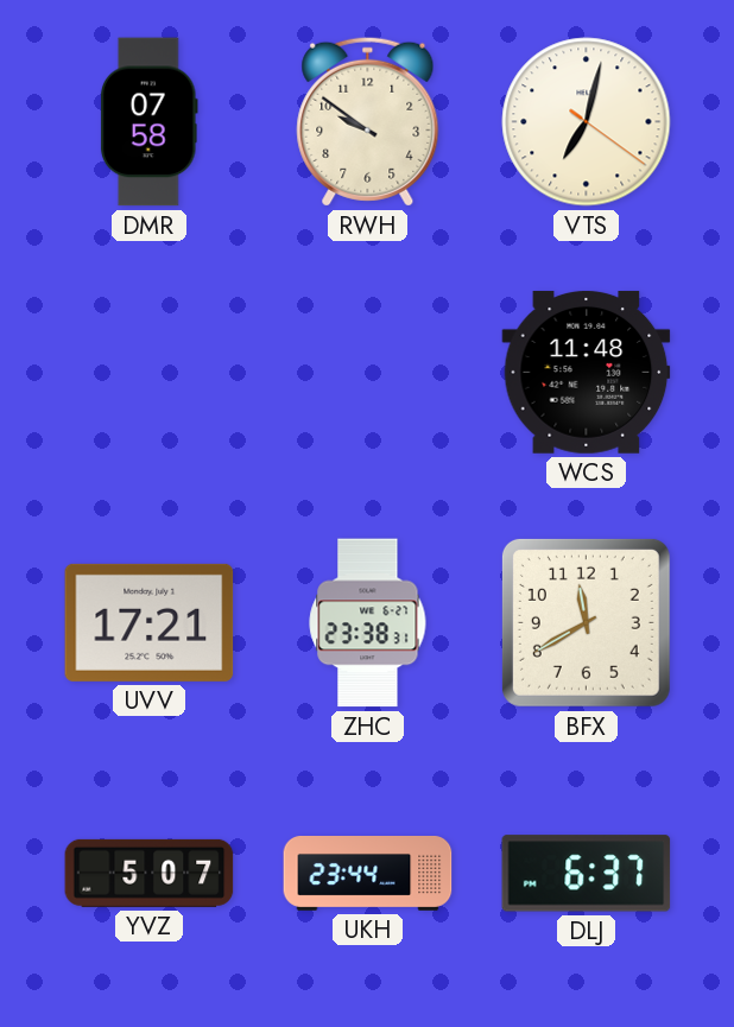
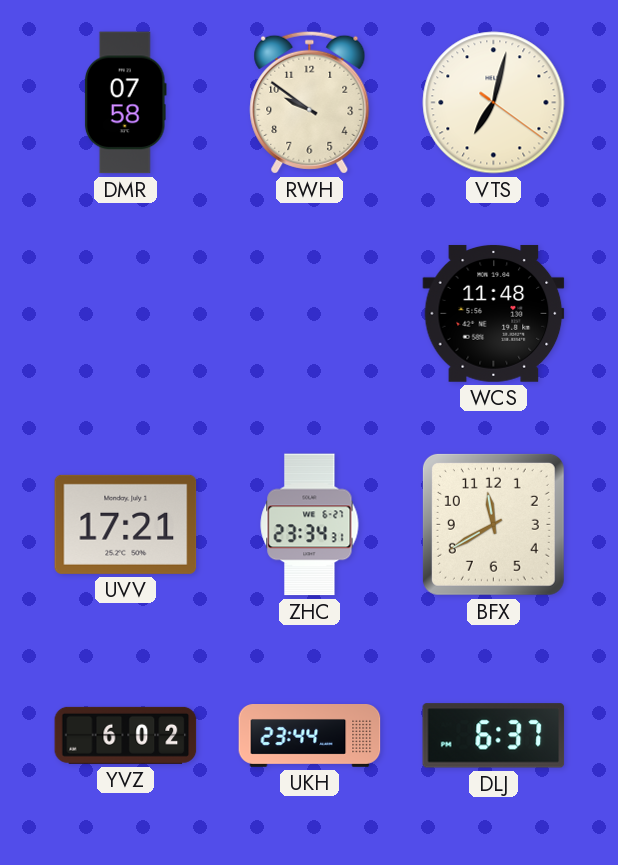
ZHC: 23:38 -> 23:34 (310, 525)
YVZ: 5:07 -> 6:02 (126, 735)
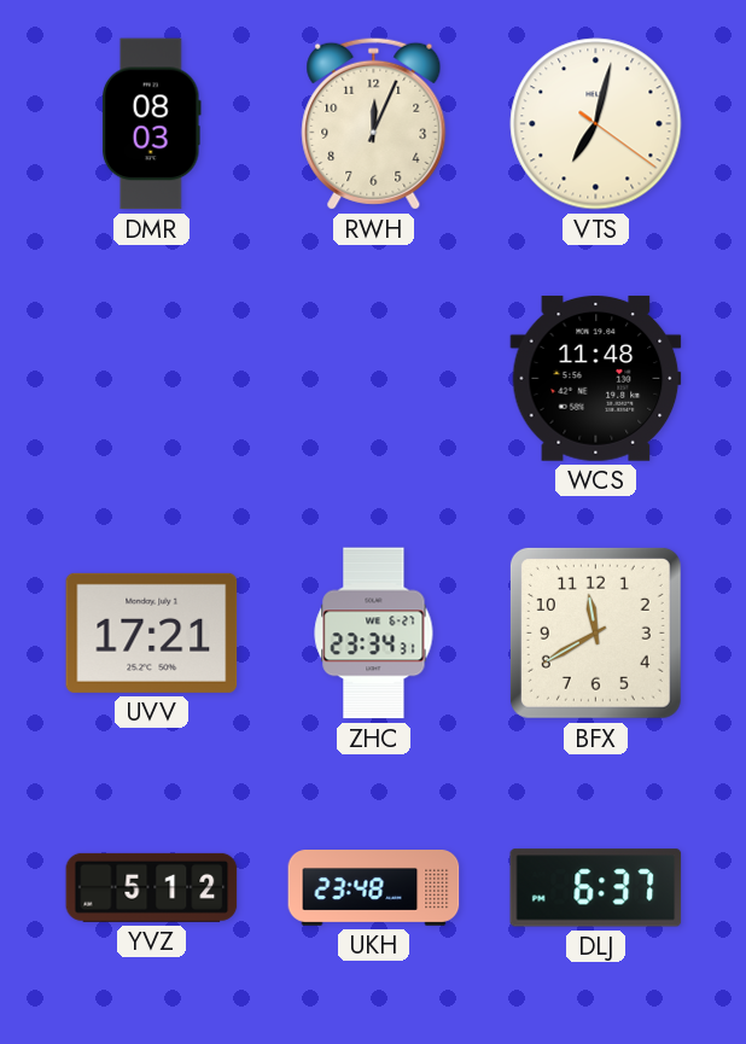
DMR: 07:58 -> 08:03 (151, 124)
RWH: 9:51 -> 12:04 (374, 123)
YVZ: 6:02 -> 5:12 (152, 887)
UKH: 23:44 -> 23:48 (374, 888)
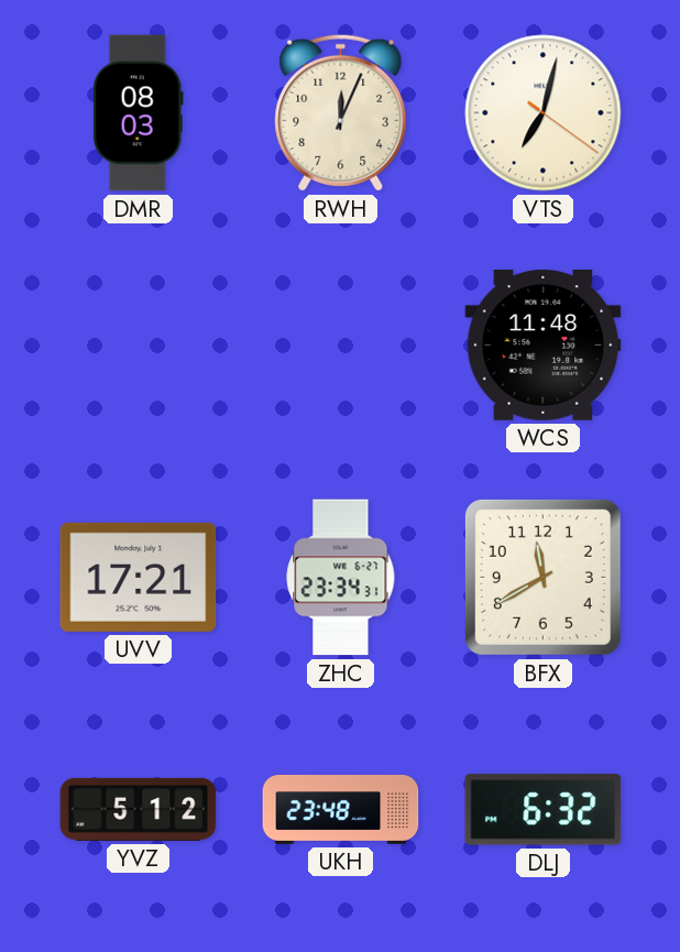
DLJ: 6:37 -> 6:32 (544, 810)
